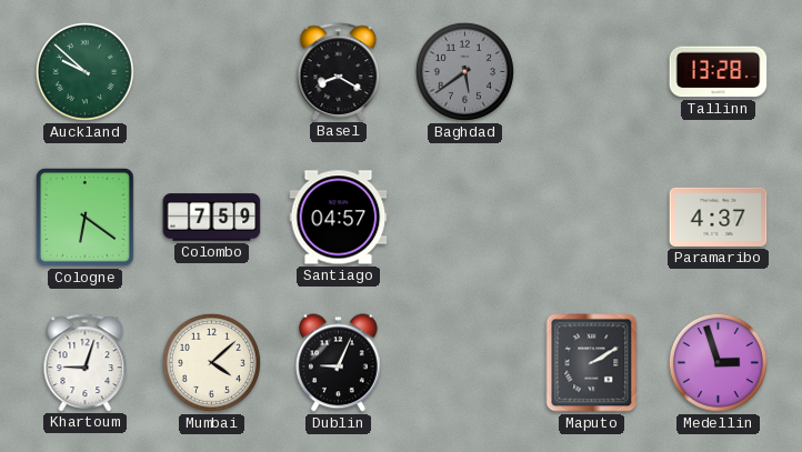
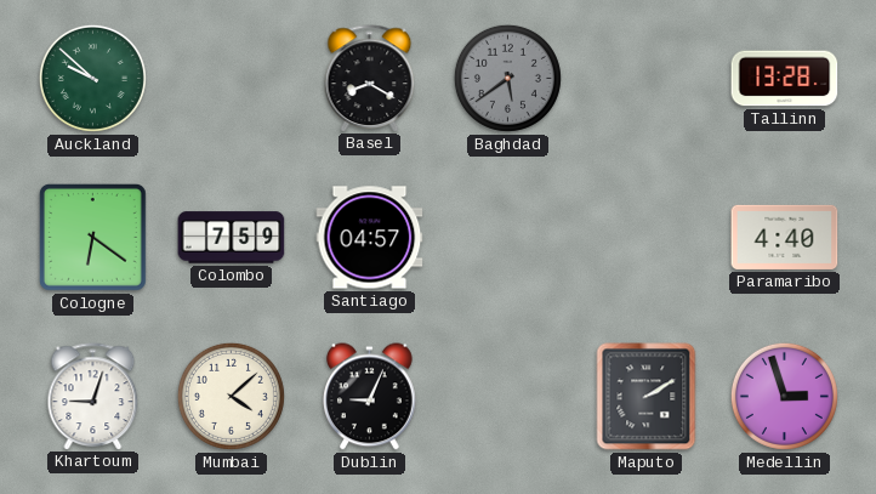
Paramaribo: 4:37 -> 4:40 (785, 237)
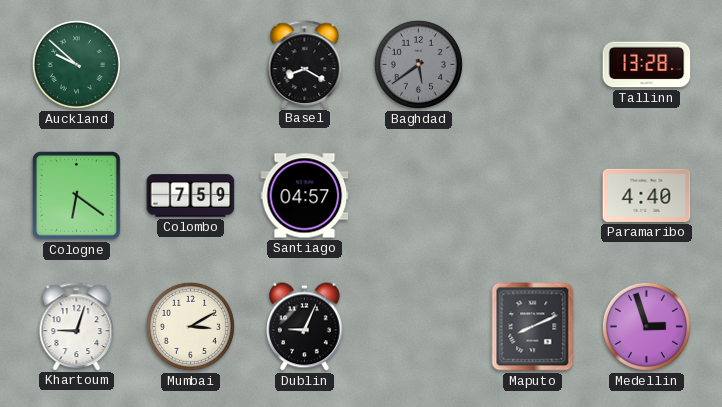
Mumbai: 4:08 -> 3:10 (190, 326)
Maputo: 2:10 -> 8:11 (533, 327)
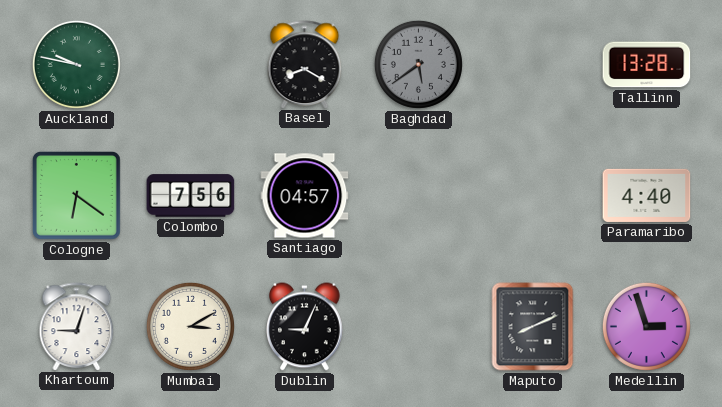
Auckland: 9:52 -> 9:47 (76, 64)
Colombo: 7:59 -> 7:56 (191, 196)
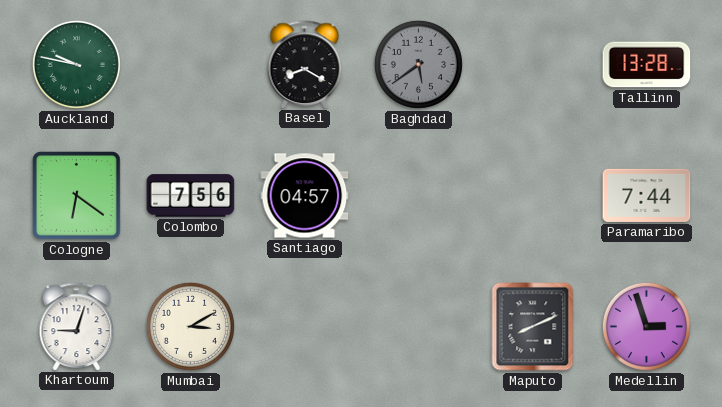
Paramaribo: 4:40 -> 7:44 (647, 195)
Dublin: 9:04 -> none (305, 327)
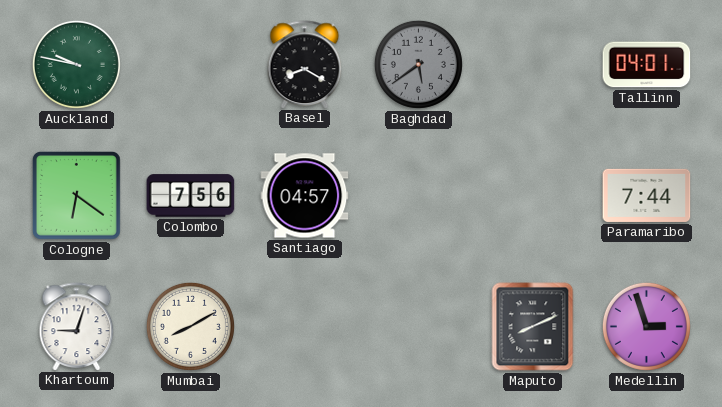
Tallinn: 13:28 -> 04:01 (647, 65)
Mumbai: 3:10 -> 8:10 (190, 326)
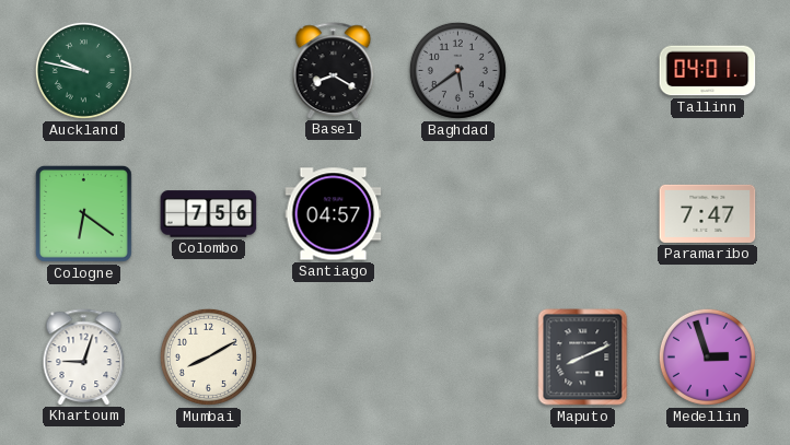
Paramaribo: 7:44 -> 7:47 (708, 213)
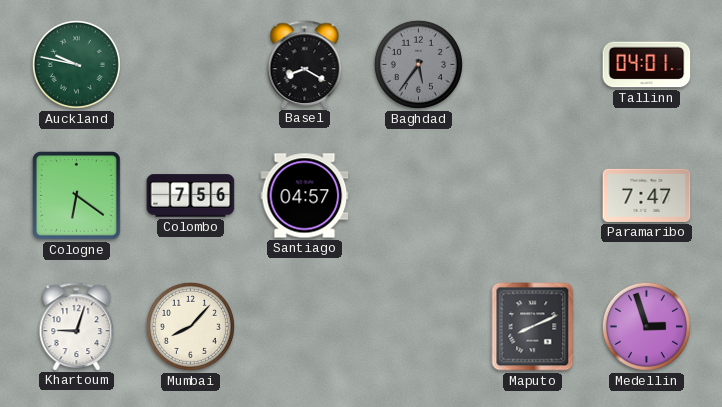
Baghdad: 5:39 -> 5:36 (418, 64)
Mumbai: 8:10 -> 8:07 (190, 326)
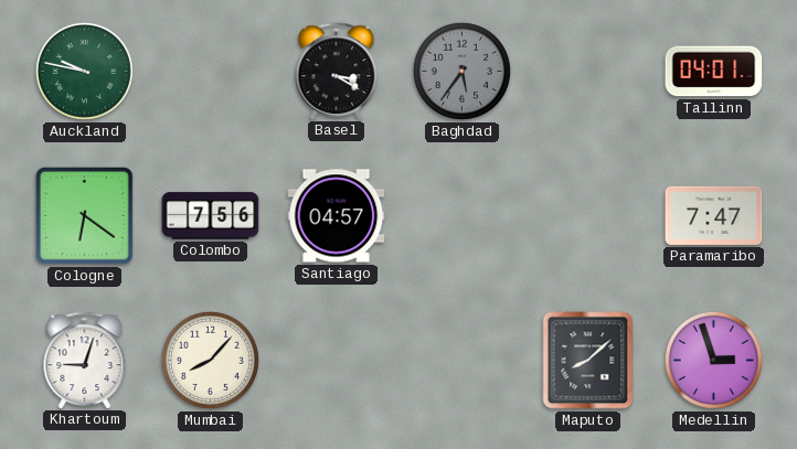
Basel: 8:20 -> 3:20 (337, 71)
Maputo: 8:11 -> 8:08 (588, 361)
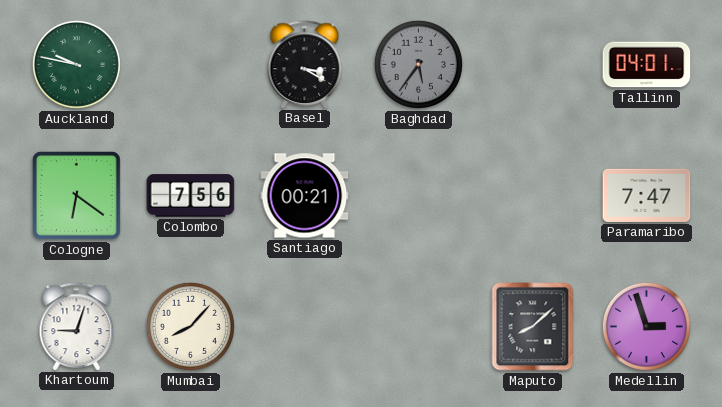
Santiago: 04:57 -> 00:21 (305, 196)
